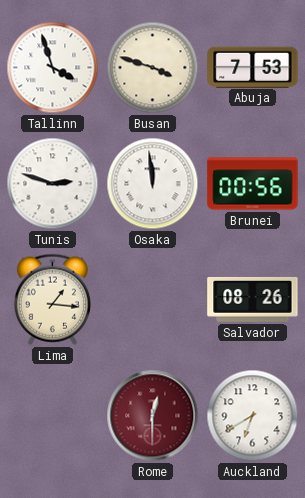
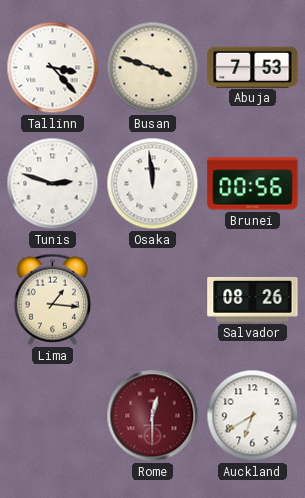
Tallinn: 3:57 -> 3:23 (53, 68)
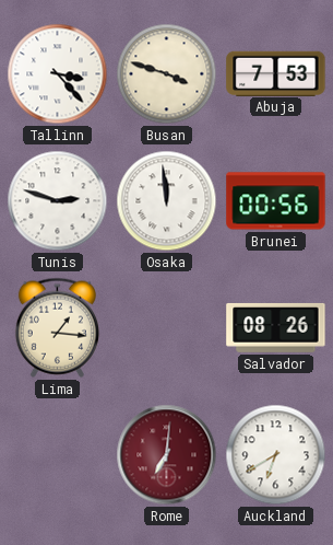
Rome: 12:30 -> 7:01 (167, 455)
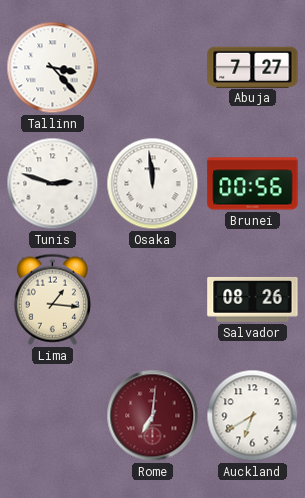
Busan: 3:48 -> none (167, 74)
Abuja: 7:53 -> 7:27 (253, 67)
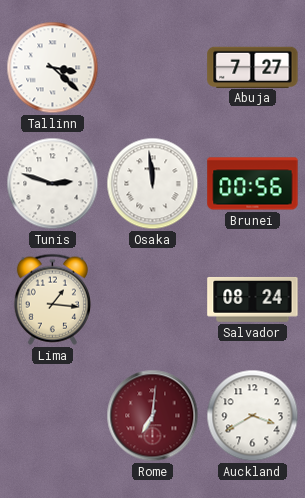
Tallinn: 3:23 -> 3:22 (53, 68)
Salvador: 08:26 -> 08:24 (253, 299)
Auckland: 6:40 -> 3:40 (253, 416)
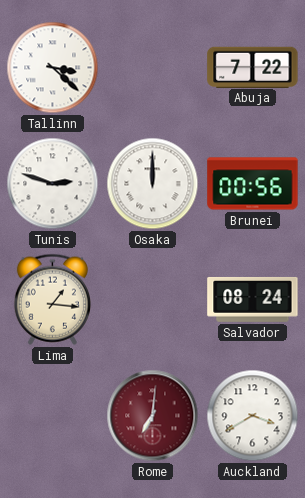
Abuja: 7:27 -> 7:22 (253, 67)
Osaka: 11:59 -> 12:00 (153, 184)
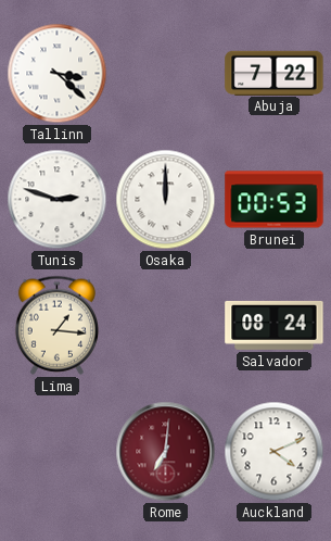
Brunei: 00:56 -> 00:53 (275, 200)
Auckland: 3:40 -> 4:11 (275, 452)
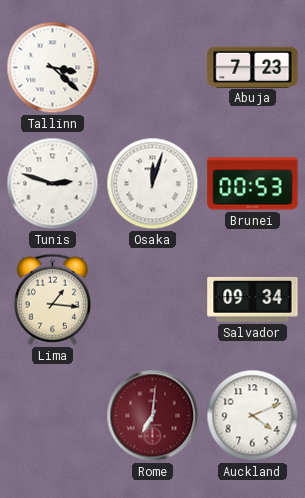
Abuja: 7:22 -> 7:23 (253, 67)
Osaka: 12:00 -> 12:03 (153, 184)
Salvador: 08:24 -> 09:34 (253, 299)
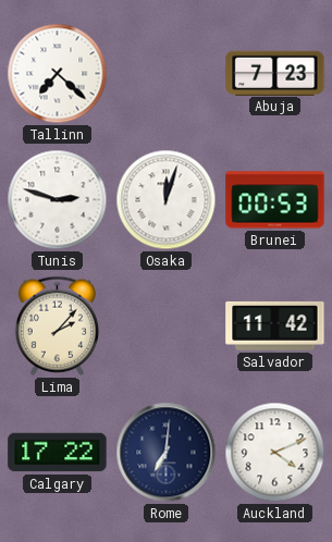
Tallinn: 3:22 -> 7:22 (58, 74)
Lima: 1:16 -> 2:07 (57, 325)
Salvador: 09:34 -> 11:42 (275, 325)
Calgary: none -> 17:22 (58, 453)
Rome dial: burgundy -> navy (167, 453)
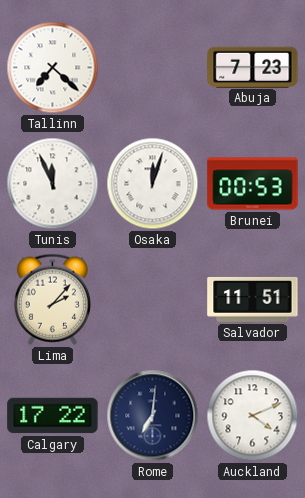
Tunis: 2:48 -> 11:56 (53, 184)
Salvador: 11:42 -> 11:51 (253, 299)
